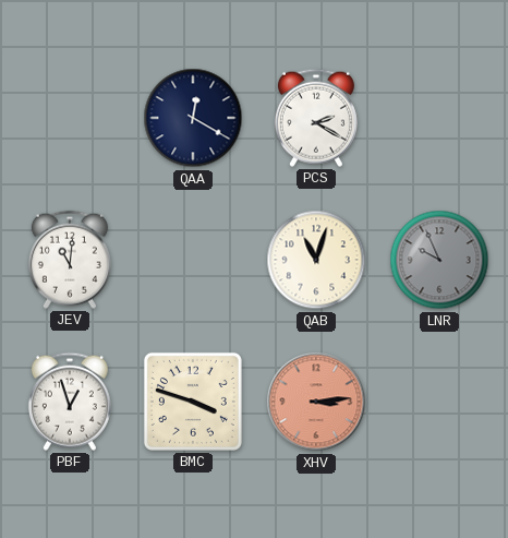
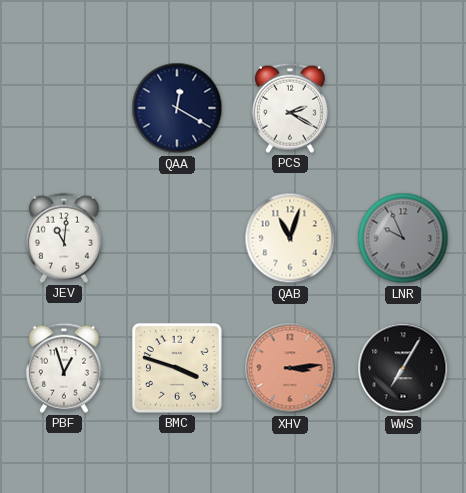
WWS: none -> 7:05 (403, 368)
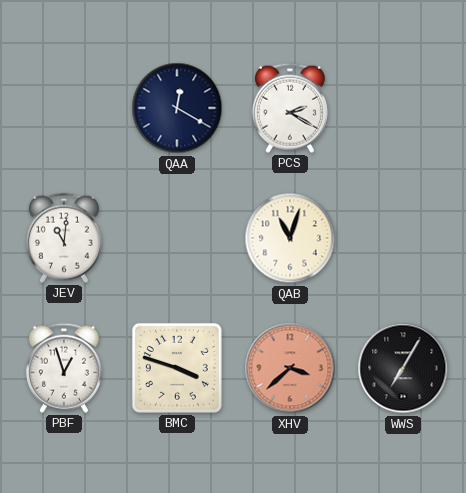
LNR: 9:56 -> none (403, 238)
XHV: 3:14 -> 3:38 (290, 368)
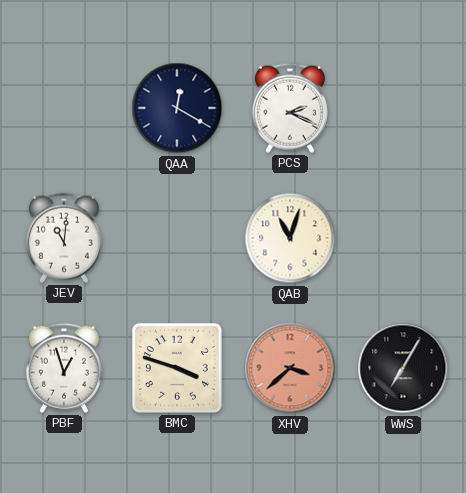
PCS: 2:20 -> 2:19 (290, 108)
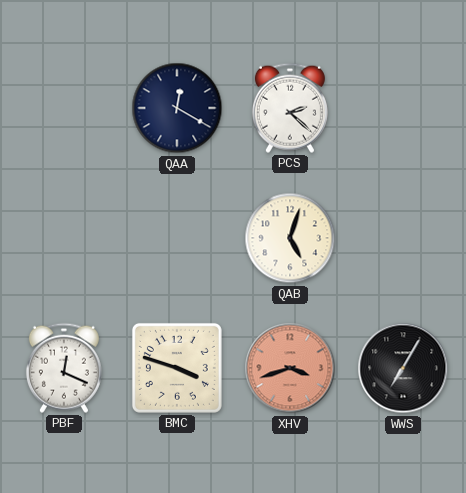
PCS: 2:19 -> 2:22 (290, 108)
JEV: 11:01 -> none (64, 238)
QAB: 11:03 -> 5:03 (290, 238)
PBF: 12:57 -> 12:19 (64, 368)
XHV: 3:38 -> 3:42 (290, 368)
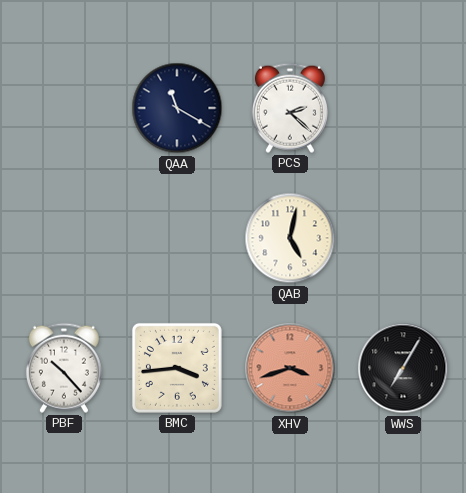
QAA: 12:20 -> 11:20 (177, 108)
QAB: 5:03 -> 5:02 (290, 238)
PBF: 12:19 -> 10:23 (64, 368)
BMC: 3:48 -> 3:44 (177, 368)
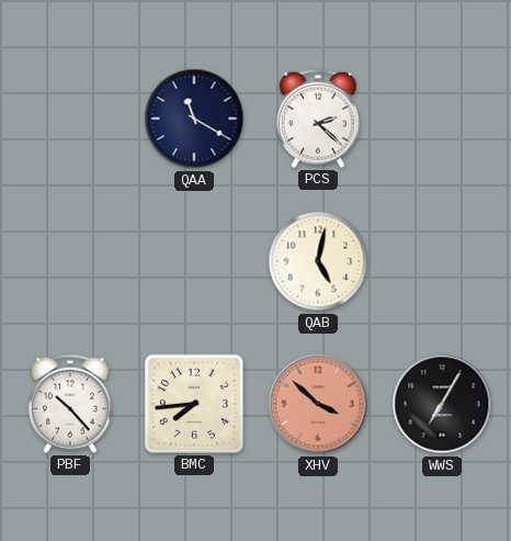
BMC: 3:44 -> 7:44 (194, 404)
XHV: 3:42 -> 3:52 (318, 404)
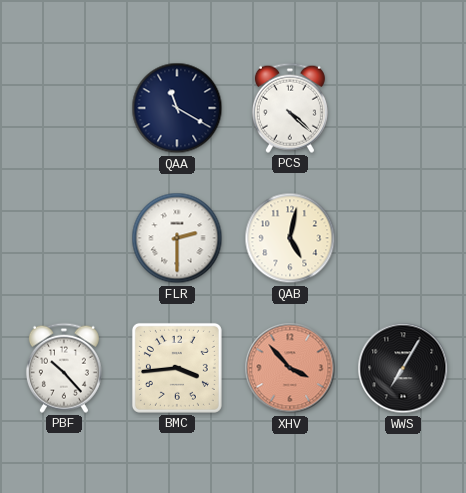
PCS: 2:22 -> 4:22 (290, 108)
FLR: none -> 2:30 (177, 238)
BMC: 7:44 -> 3:44 (177, 368)
XHV: 3:52 -> 3:53 (290, 368)
